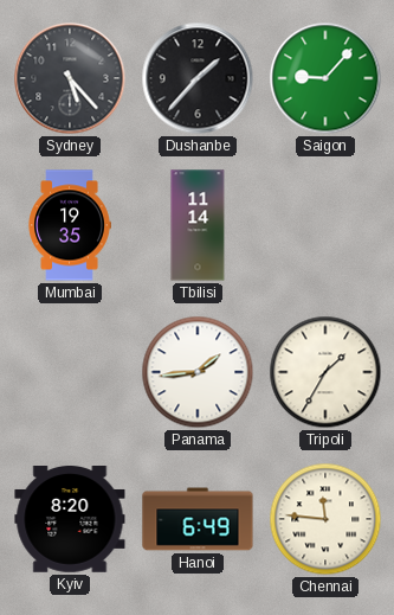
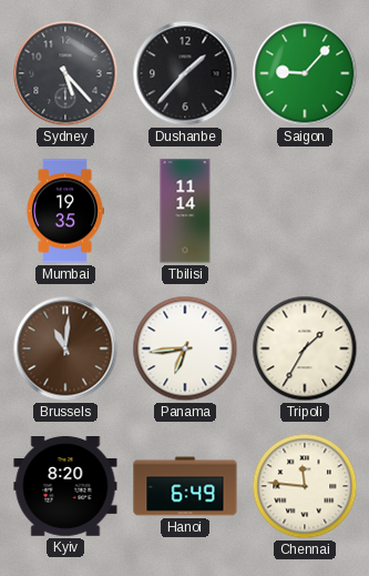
Brussels: none -> 11:01 (65, 348)
Panama: 1:44 -> 6:44 (185, 348)
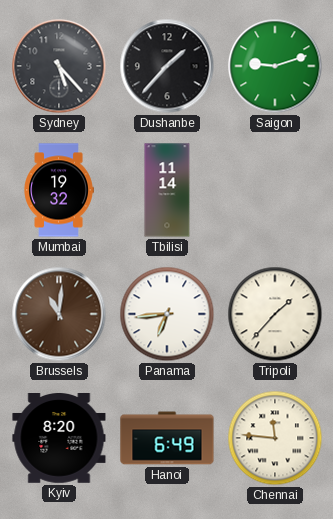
Saigon: 9:07 -> 9:12 (275, 66)
Mumbai: 19:35 -> 19:32 (59, 190)
Tripoli: 1:35 -> 1:37 (275, 314)
